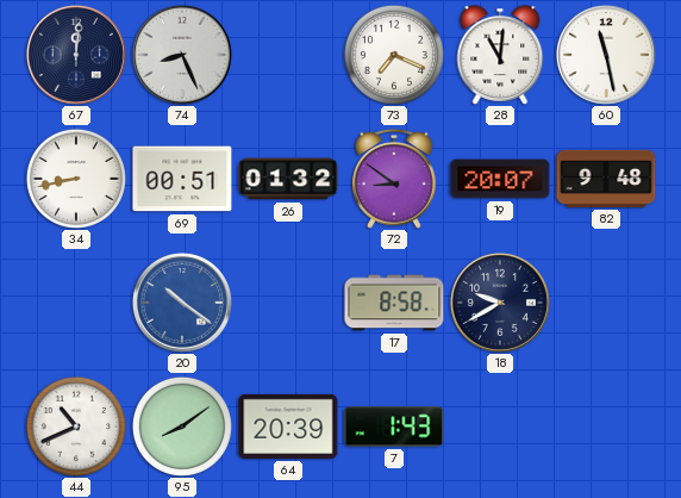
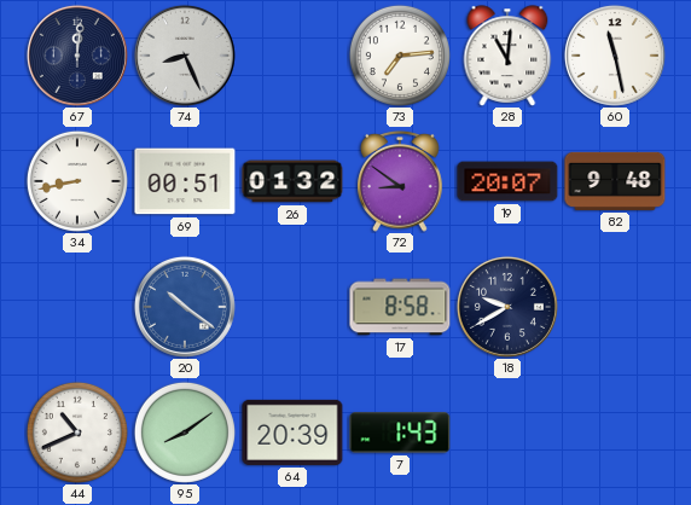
73: 7:19 -> 7:14 (400, 56)
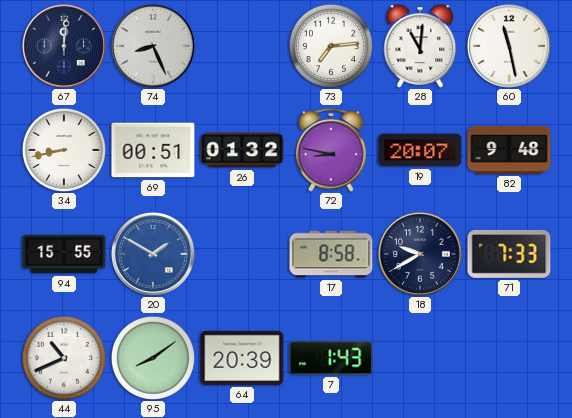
72: 8:51 -> 8:47 (331, 150)
94: none -> 15:55 (64, 254)
20: 10:21 -> 1:50 (153, 254)
71: none -> 7:33 (509, 254)
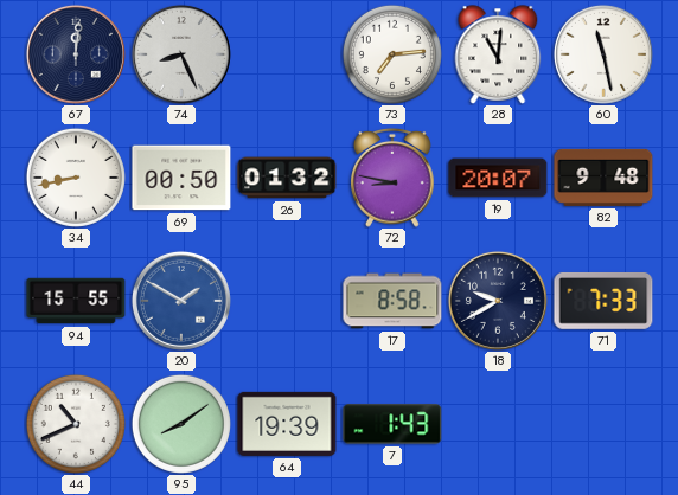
69: 00:51 -> 00:50 (181, 178)
64: 20:39 -> 19:39 (287, 424)
